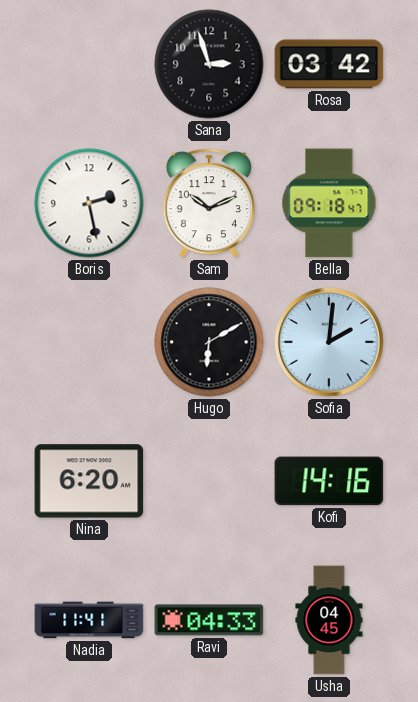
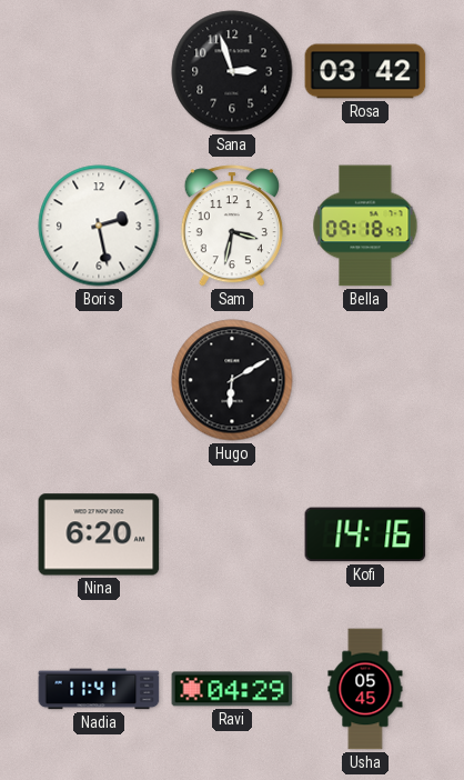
Sam: 10:11 -> 3:32 (232, 226)
Sofia: 2:01 -> none (330, 343)
Ravi: 04:33 -> 04:29 (232, 689)
Usha: 04:45 -> 05:45 (365, 689)
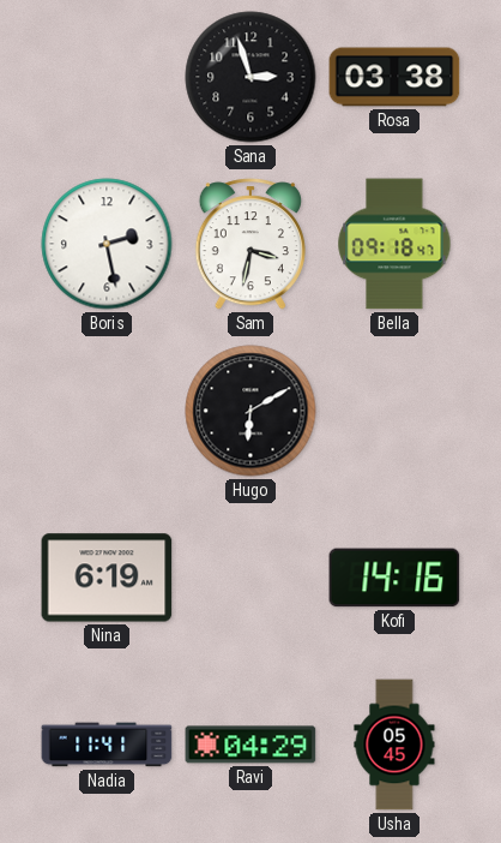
Rosa: 03:42 -> 03:38 (394, 77)
Nina: 6:20 -> 6:19 (107, 578)
